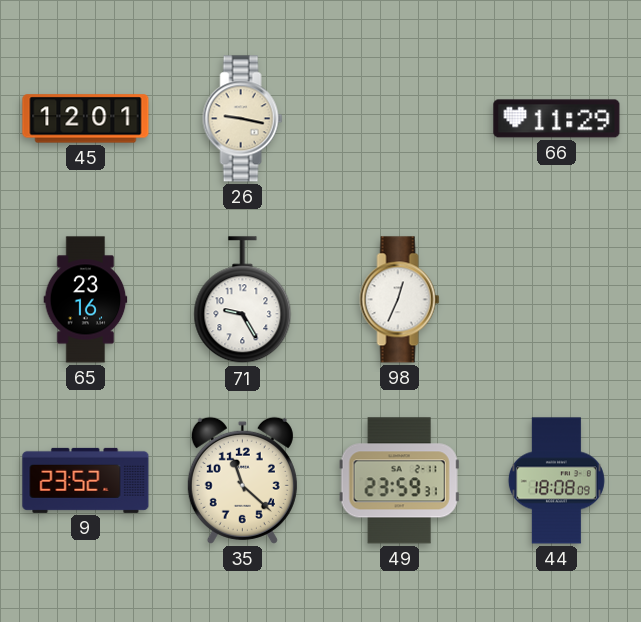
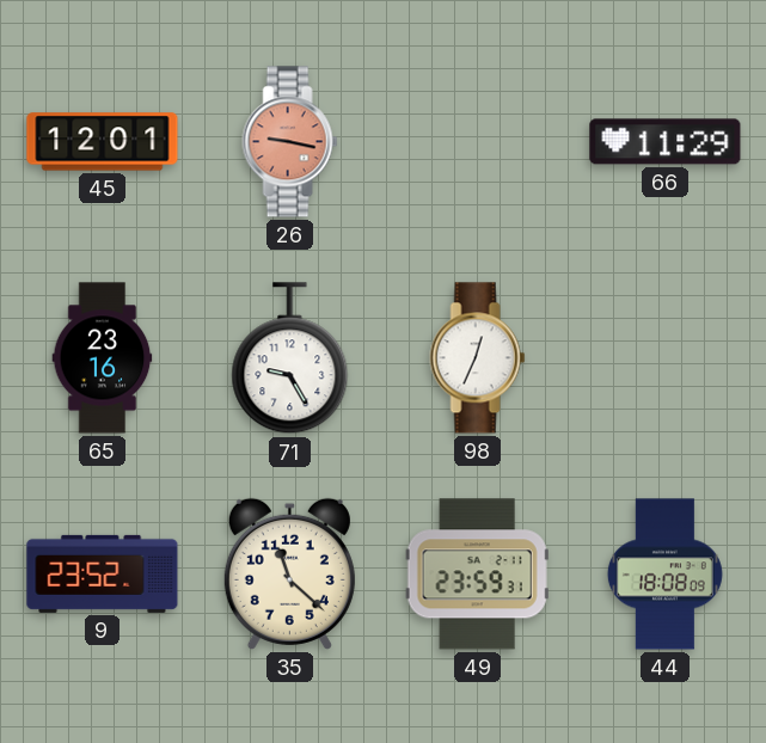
26 dial: cream -> salmon (290, 142)
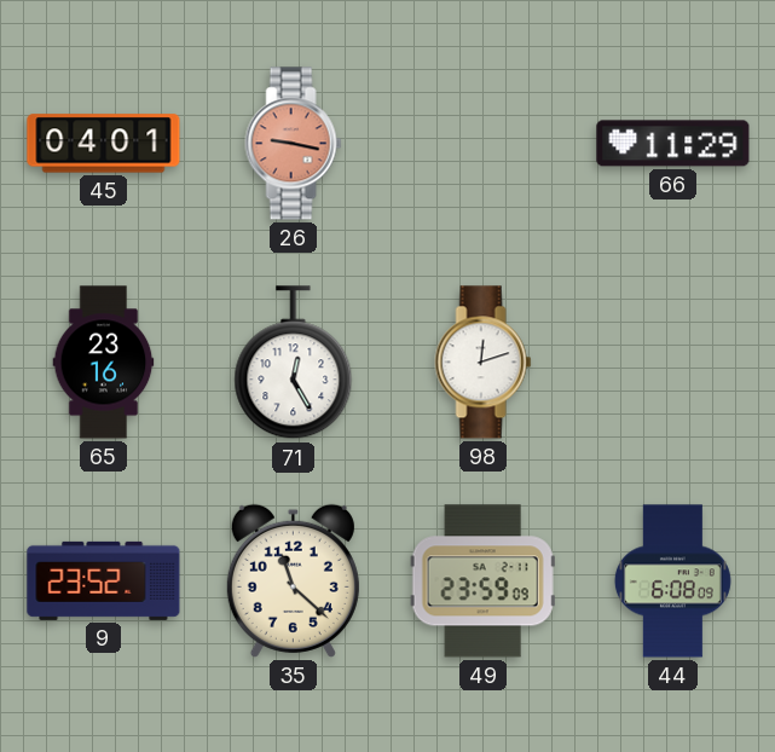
45: 12:01 -> 04:01 (104, 144)
71: 9:25 -> 12:25 (294, 363)
98: 12:34 -> 12:12 (484, 363)
49: 23:59:31 -> 23:59:09 (482, 582)
44: 18:08 -> 6:08 (672, 582)
